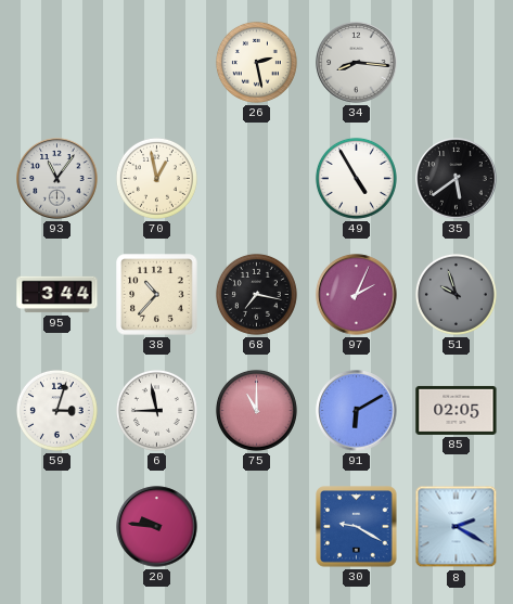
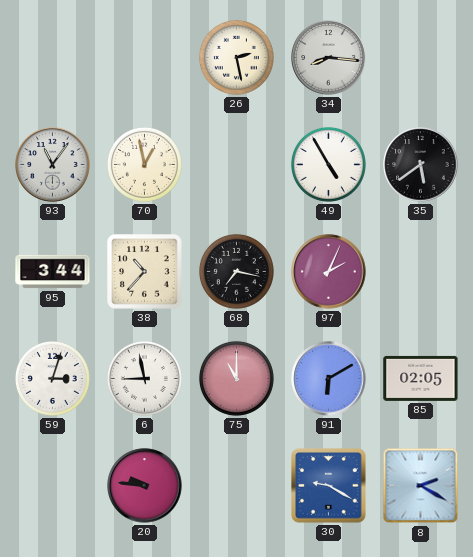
51: 9:57 -> none (456, 294)
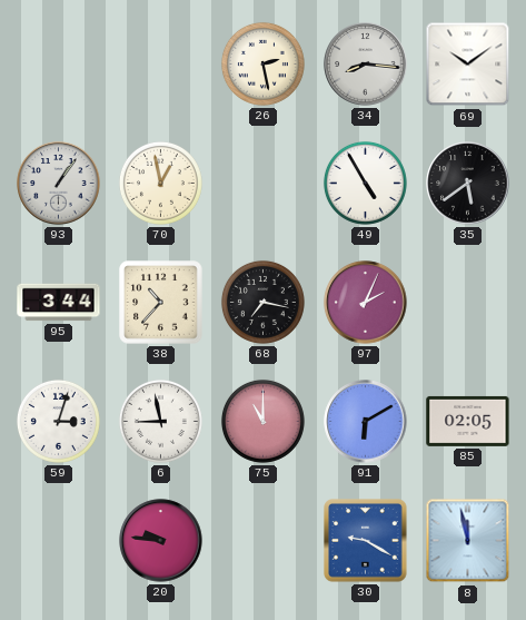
69: none -> 10:09 (468, 65)
93: 11:06 -> 1:06 (59, 184)
8: 2:20 -> 11:58 (468, 541)
